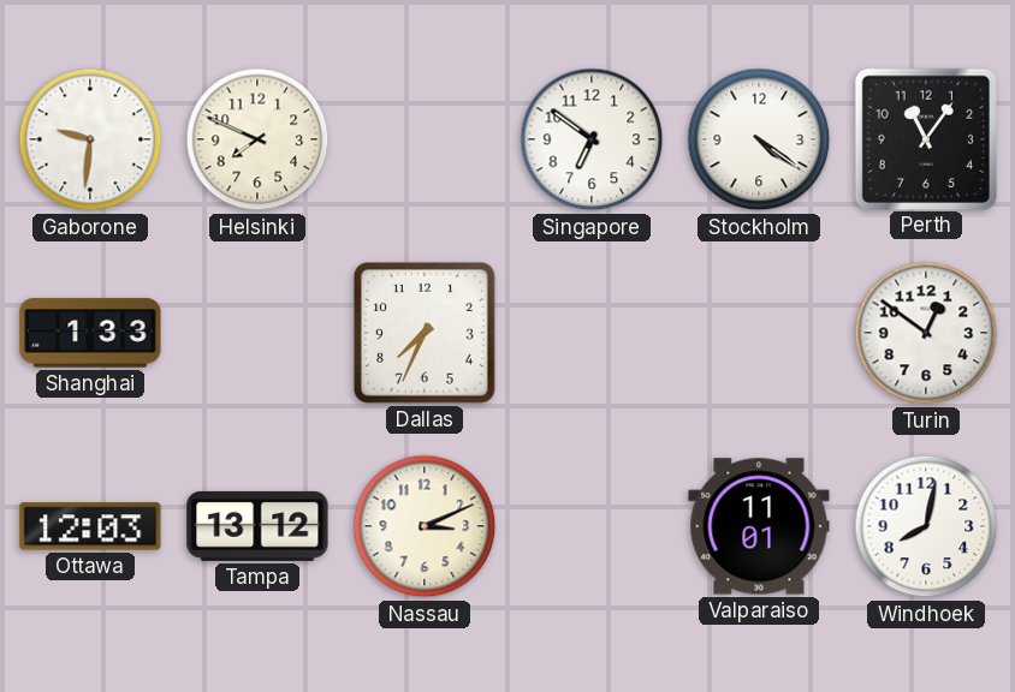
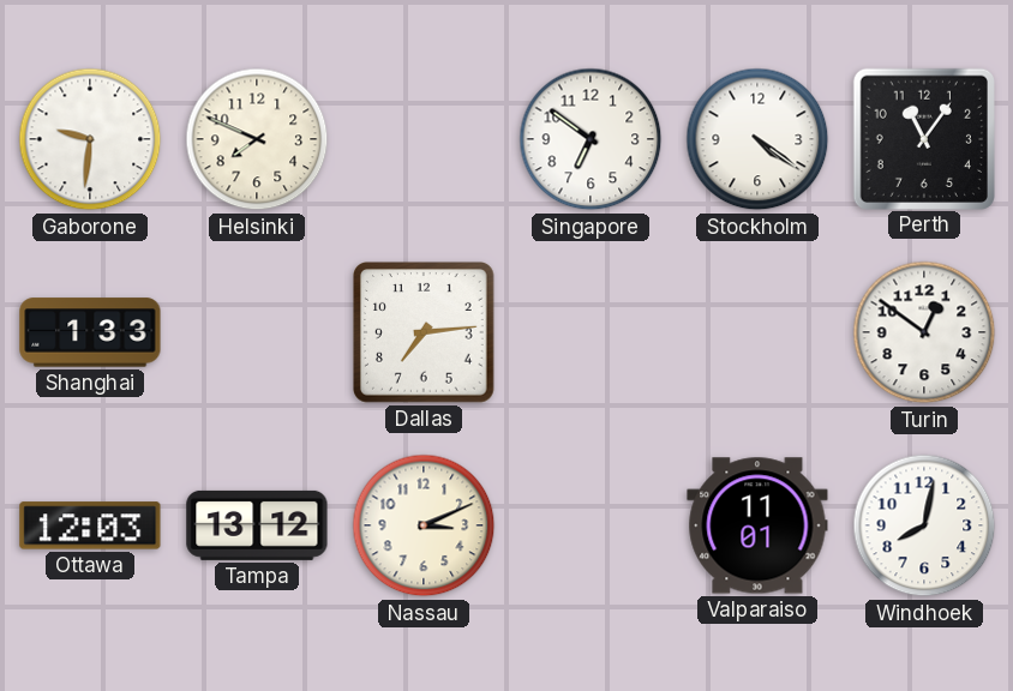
Dallas: 7:34 -> 7:14 (425, 334)
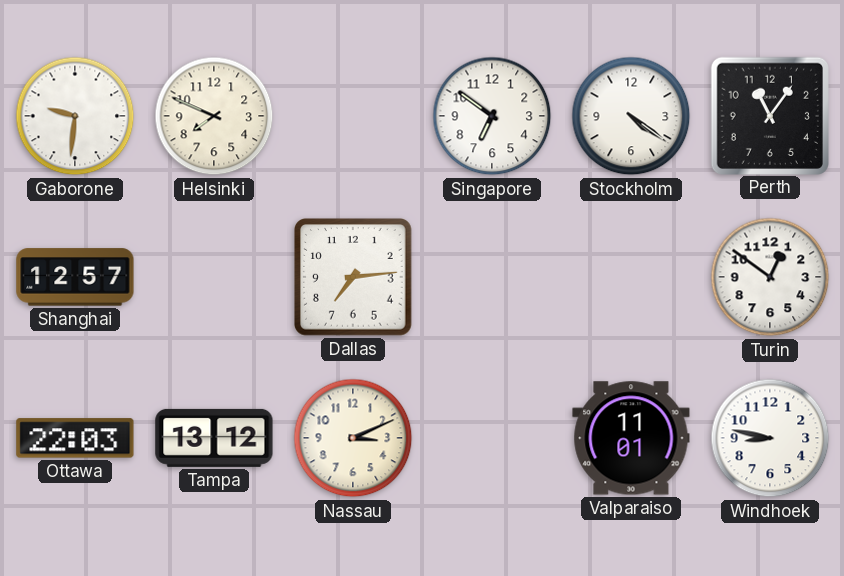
Shanghai: 1:33 -> 12:57 (75, 277)
Ottawa: 12:03 -> 22:03 (75, 438)
Windhoek: 8:02 -> 8:47 (770, 438)
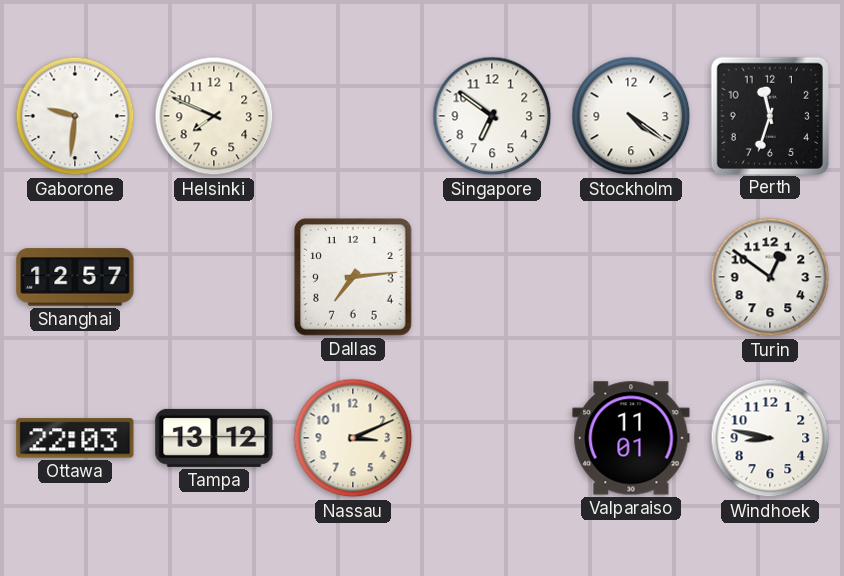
Perth: 11:06 -> 11:33 (769, 115)
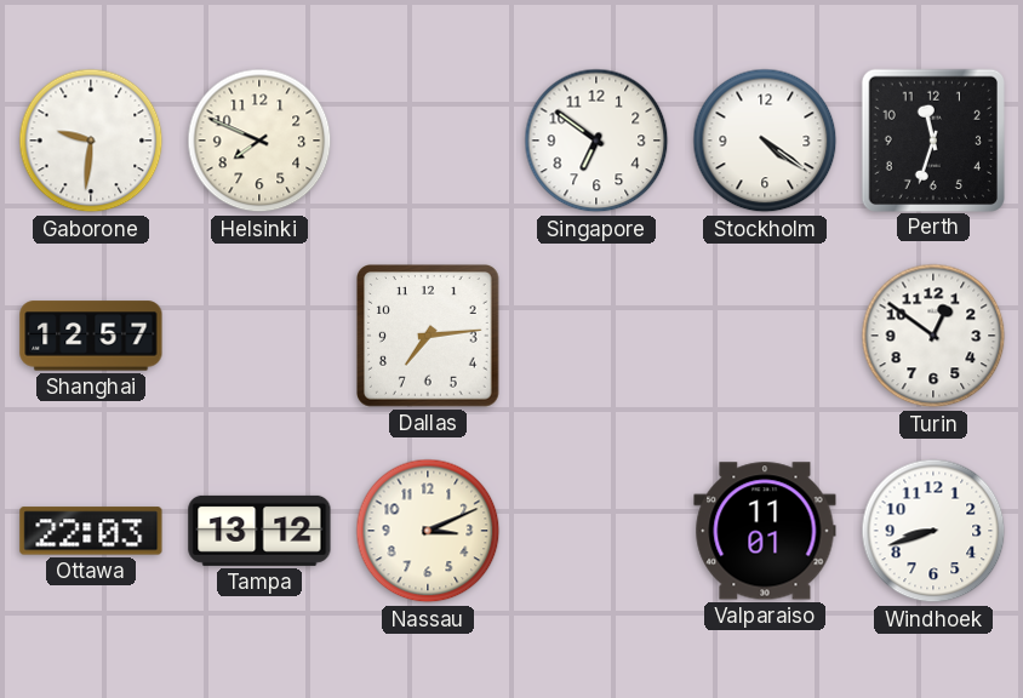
Windhoek: 8:47 -> 8:42 (933, 531)
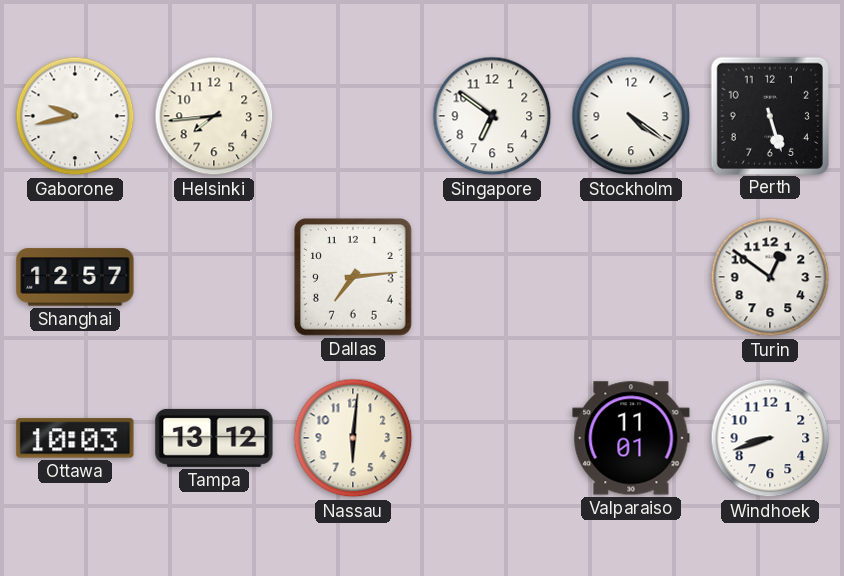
Gaborone: 9:31 -> 9:43 (75, 116)
Helsinki: 7:49 -> 7:44 (214, 116)
Perth: 11:33 -> 5:27 (769, 115)
Ottawa: 22:03 -> 10:03 (75, 438)
Nassau: 3:11 -> 6:01 (353, 438)
